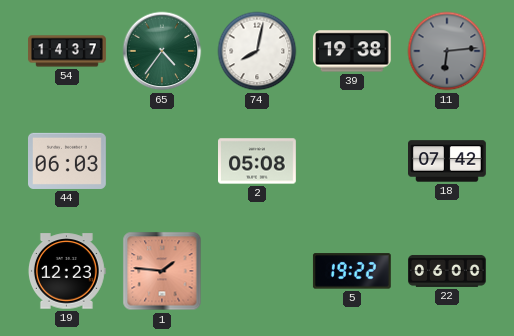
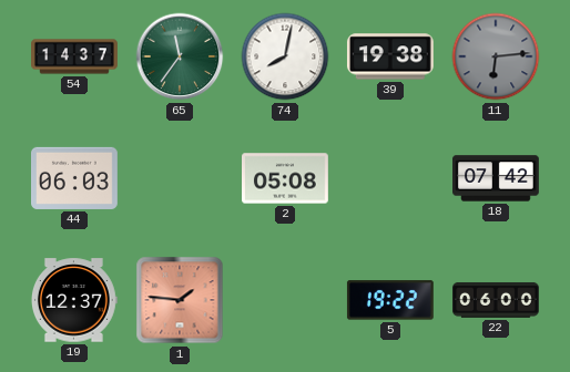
65: 4:36 -> 11:36 (180, 56)
19: 12:23 -> 12:37 (74, 300)
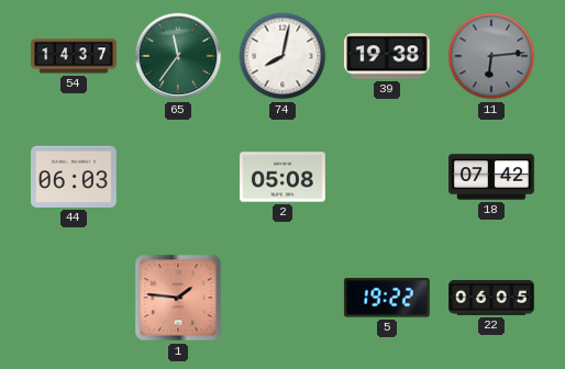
19: 12:37 -> none (74, 300)
22: 06:00 -> 06:05 (492, 298)
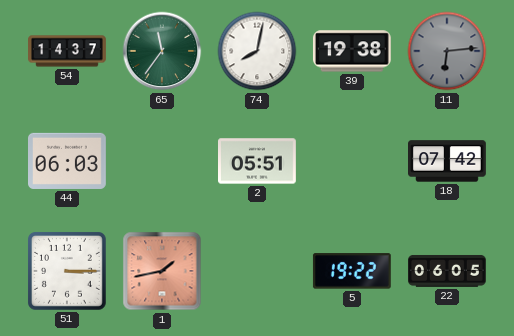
2: 05:08 -> 05:51 (258, 161)
51: none -> 3:15 (67, 271)
1: 1:46 -> 1:43 (162, 271)
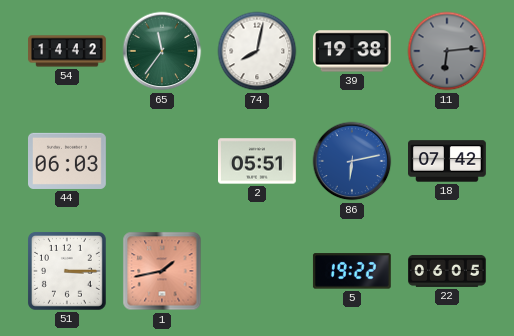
54: 14:37 -> 14:42 (67, 51)
86: none -> 6:13 (352, 161)
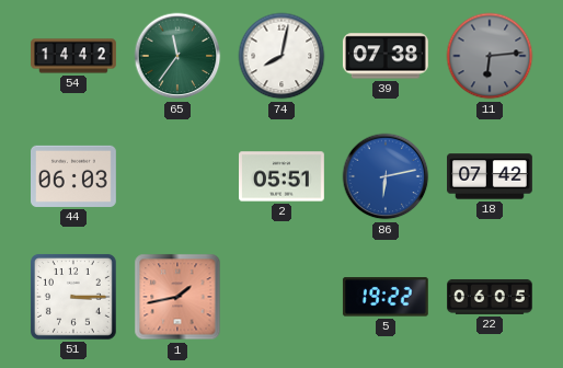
39: 19:38 -> 07:38 (386, 56)
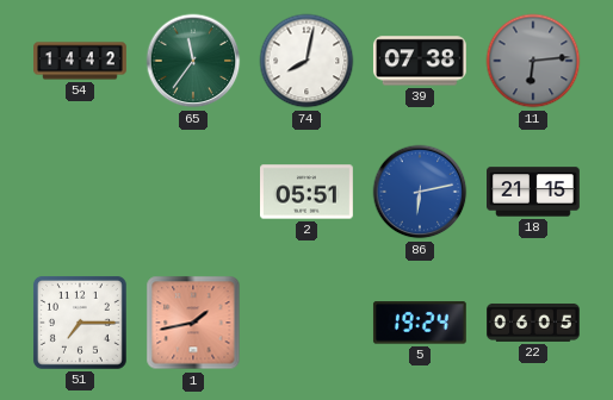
44: 06:03 -> none (74, 176)
18: 07:42 -> 21:15 (534, 192)
51: 3:15 -> 7:15 (80, 323)
5: 19:22 -> 19:24 (420, 323)
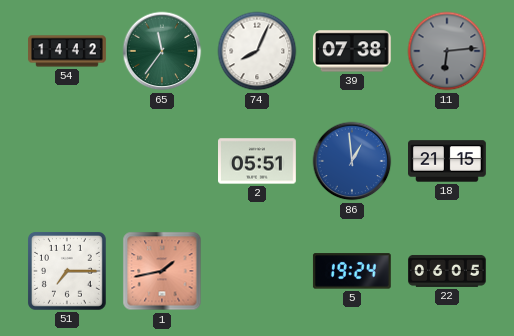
74: 8:02 -> 8:04 (257, 51)
86: 6:13 -> 12:59 (352, 161)
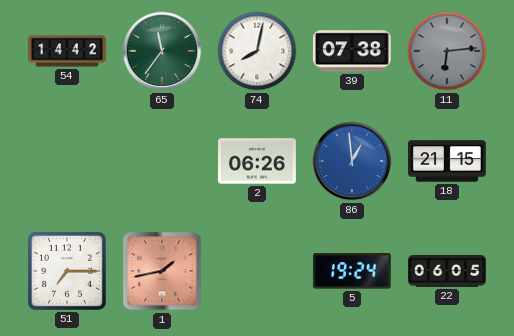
74: 8:04 -> 8:02 (257, 51)
2: 05:51 -> 06:26 (258, 161)
